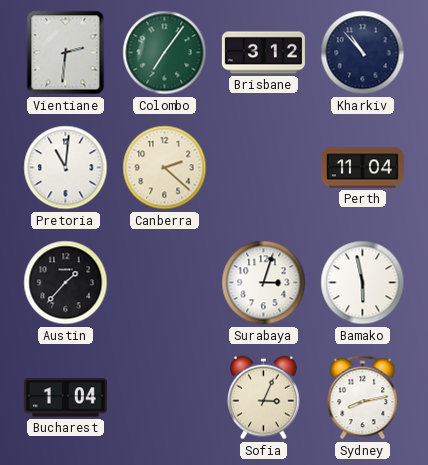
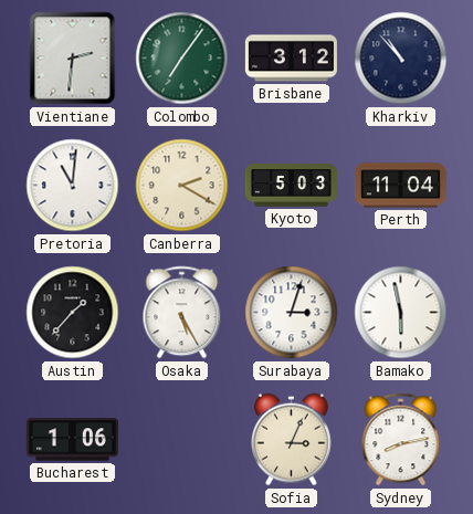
Canberra: 2:22 -> 2:20 (182, 186)
Kyoto: none -> 5:03 (291, 186)
Osaka: none -> 5:25 (182, 313)
Bucharest: 1:04 -> 1:06 (72, 440)
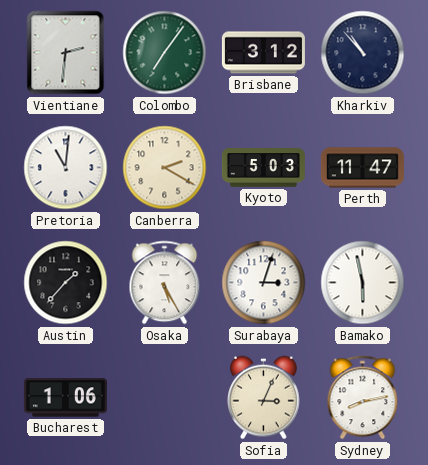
Perth: 11:04 -> 11:47 (362, 168)
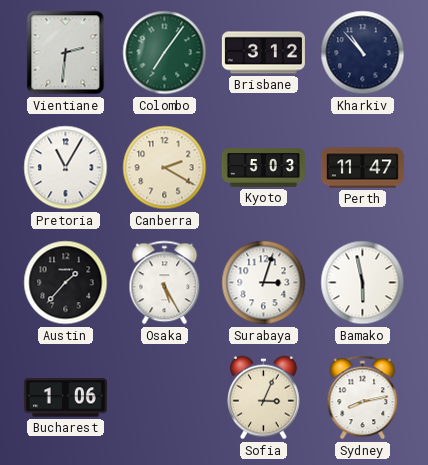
Pretoria: 11:01 -> 11:05 (66, 168)
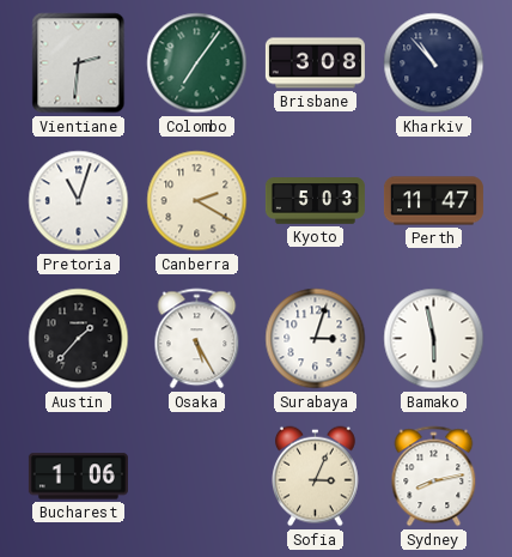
Brisbane: 3:12 -> 3:08 (315, 63)
Pretoria: 11:05 -> 11:03 (79, 201)
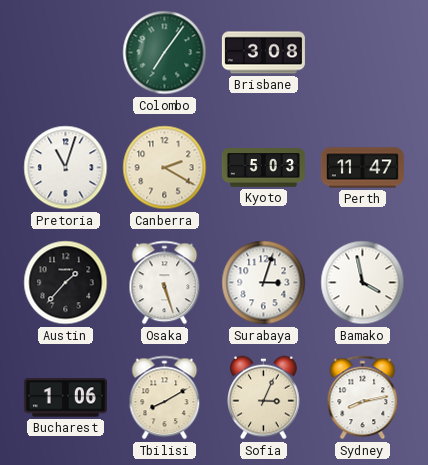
Vientiane: 2:31 -> none (79, 63)
Kharkiv: 10:53 -> none (434, 63)
Osaka: 5:25 -> 5:27 (165, 283)
Bamako: 5:58 -> 3:58 (363, 283)
Tbilisi: none -> 8:10 (165, 398)
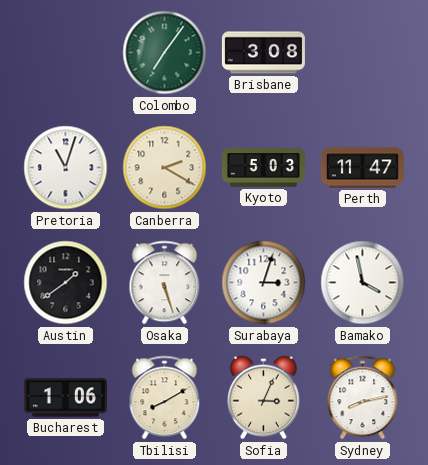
Austin: 1:37 -> 1:39 (66, 283)
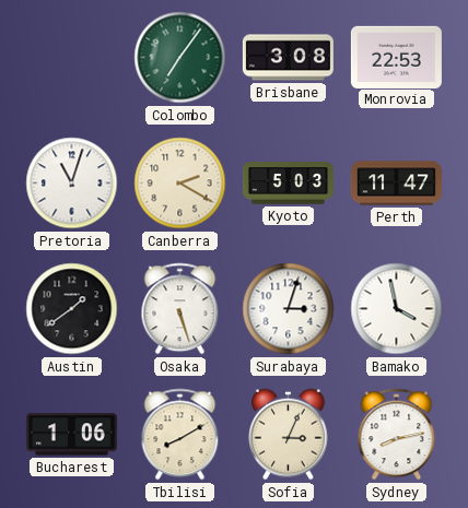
Monrovia: none -> 22:53 (396, 57)
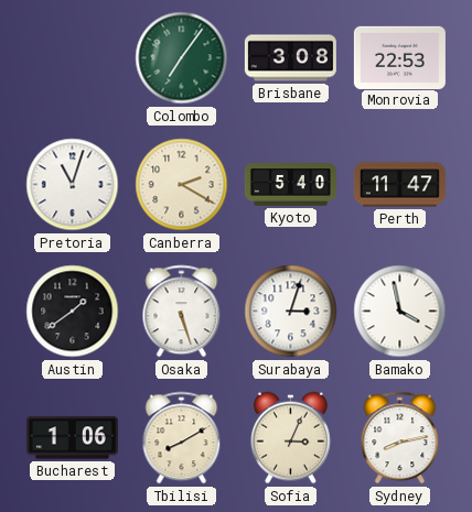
Kyoto: 5:03 -> 5:40 (290, 185)
